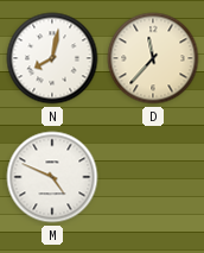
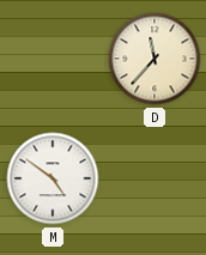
N: 8:02 -> none (52, 58)
M: 4:49 -> 4:51 (53, 178)
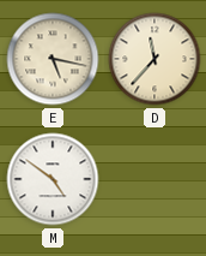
E: none -> 5:17 (53, 59)
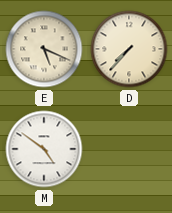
E: 5:17 -> 5:19 (44, 49)
D: 11:37 -> 7:37 (129, 49)
